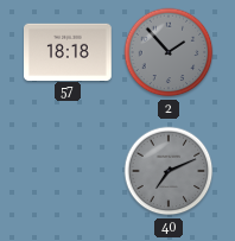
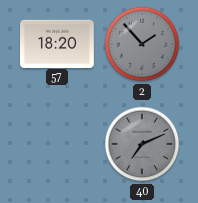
57: 18:18 -> 18:20 (58, 43)
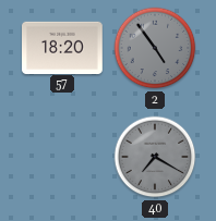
2: 1:53 -> 4:54 (155, 48)
40: 7:11 -> 7:20 (155, 157)
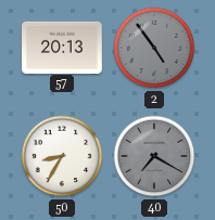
57: 18:20 -> 20:13 (63, 47)
50: none -> 8:35 (62, 156)
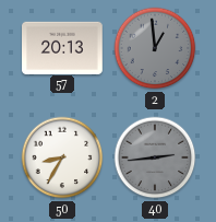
2: 4:54 -> 12:59 (155, 48)
40: 7:20 -> 2:44 (155, 157)
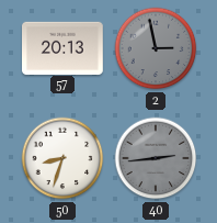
2: 12:59 -> 2:58 (156, 48)
50: 8:35 -> 8:33 (62, 158)
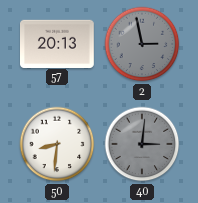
50: 8:33 -> 8:31 (57, 144)
40: 2:44 -> 3:01 (142, 144)
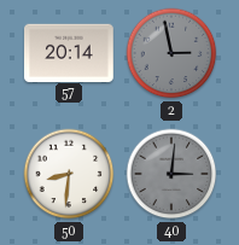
57: 20:13 -> 20:14 (70, 52)
